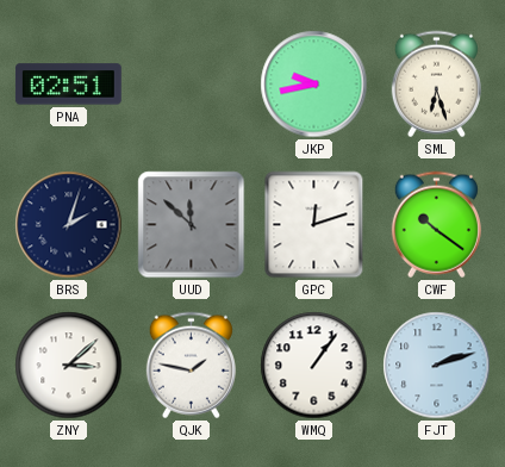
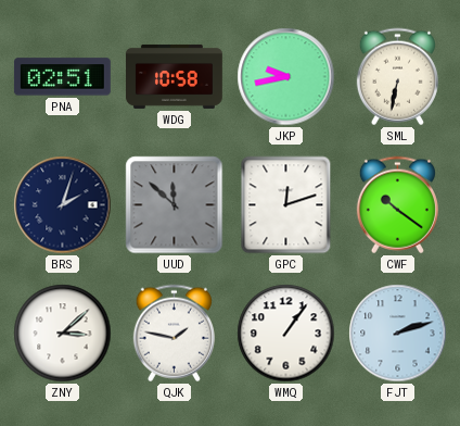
WDG: none -> 10:58 (174, 76)
SML: 6:27 -> 6:32 (397, 77)
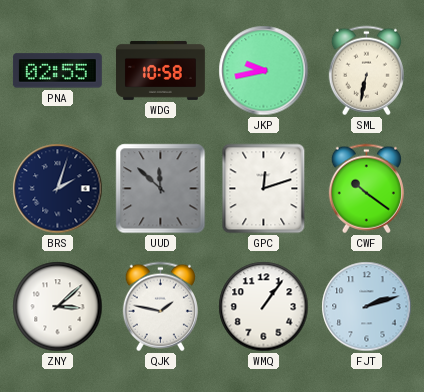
PNA: 02:51 -> 02:55 (57, 71)
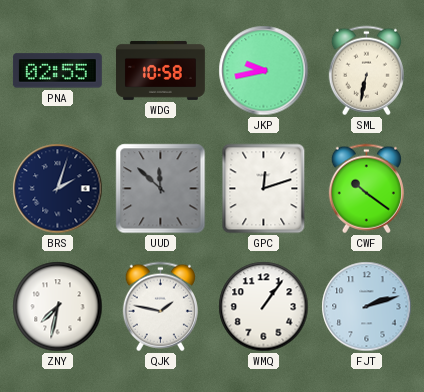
ZNY: 3:08 -> 7:32 (58, 307)
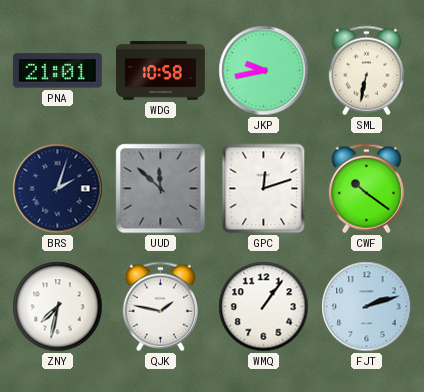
PNA: 02:55 -> 21:01 (57, 71)
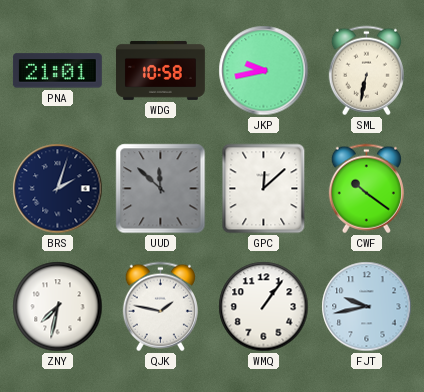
GPC: 12:12 -> 12:08 (264, 189)
FJT: 2:12 -> 9:43 (367, 307)
